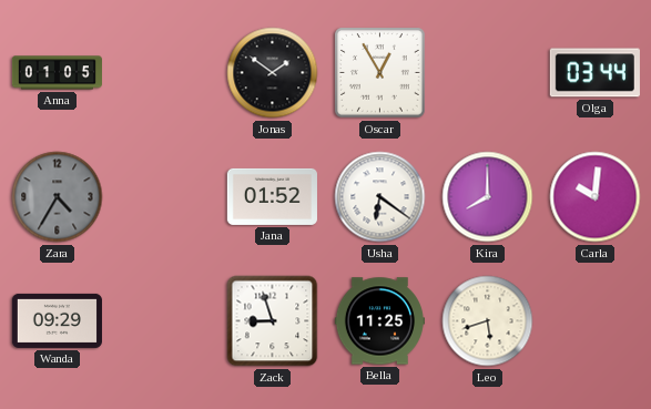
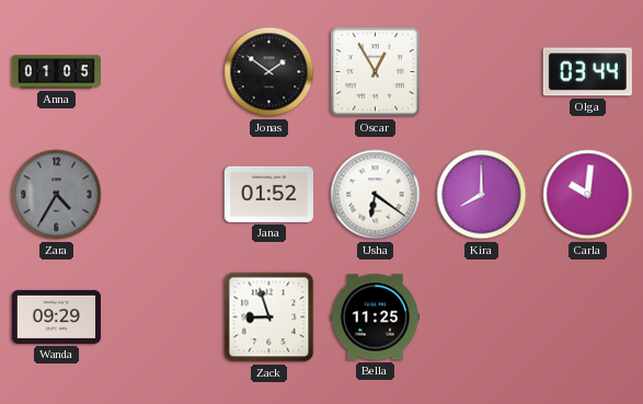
Leo: 5:42 -> none (488, 321)
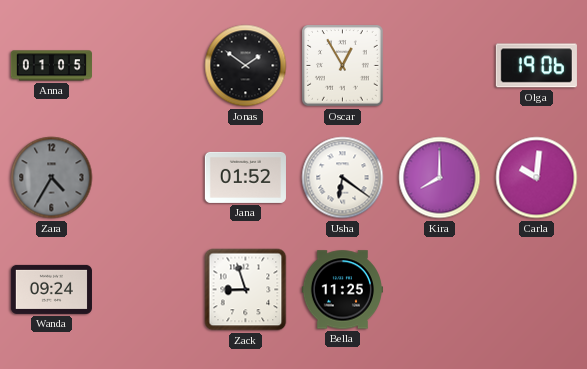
Olga: 03:44 -> 19:06 (536, 66)
Wanda: 09:29 -> 09:24 (51, 289)
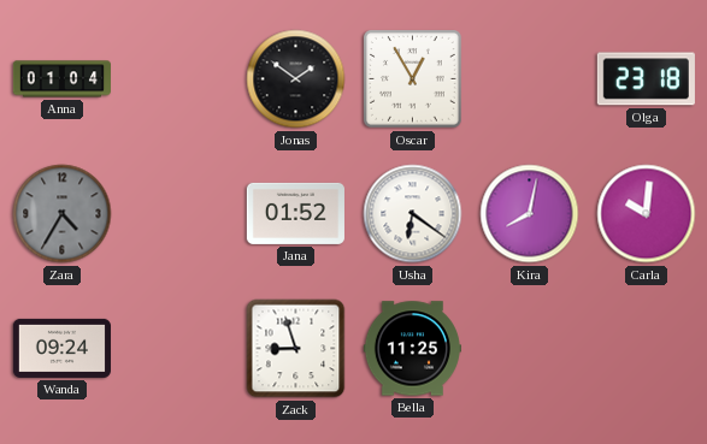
Anna: 01:05 -> 01:04 (61, 79)
Olga: 19:06 -> 23:18 (646, 79)
Kira: 8:00 -> 8:02 (530, 214)
